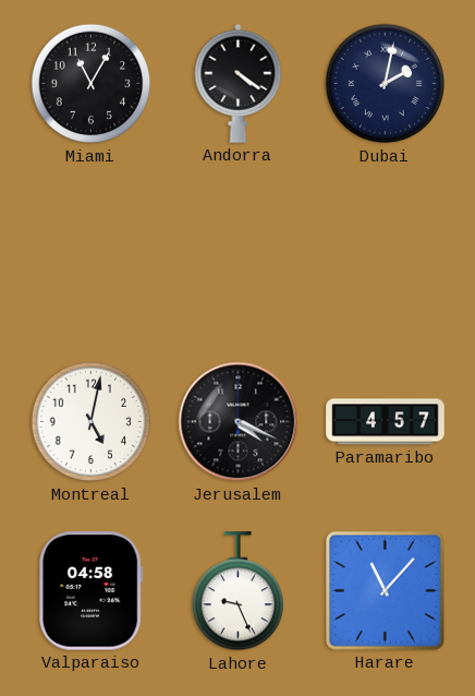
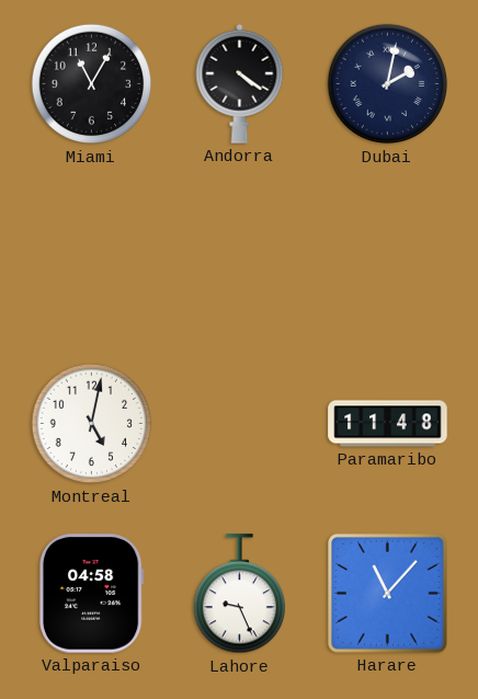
Jerusalem: 4:19 -> none (239, 422)
Paramaribo: 4:57 -> 11:48 (388, 424)
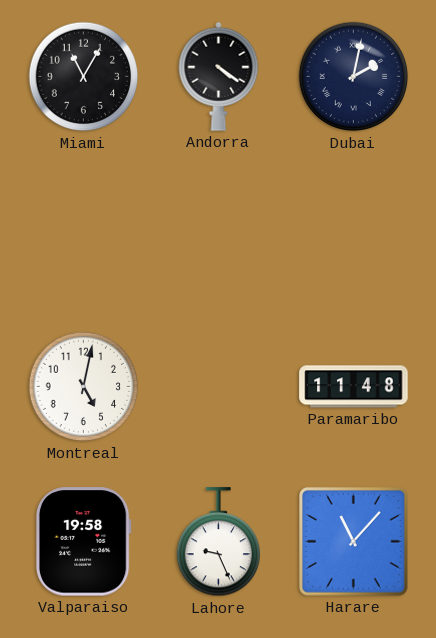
Valparaiso: 04:58 -> 19:58 (83, 542)
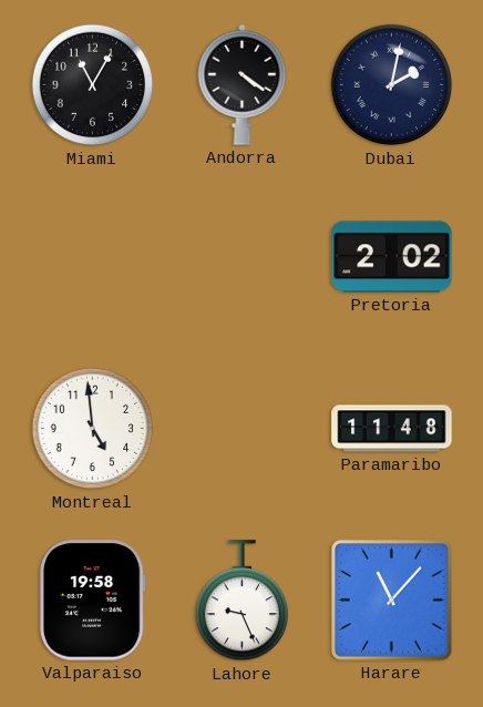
Pretoria: none -> 2:02 (392, 257)
Montreal: 5:02 -> 4:59 (93, 429)
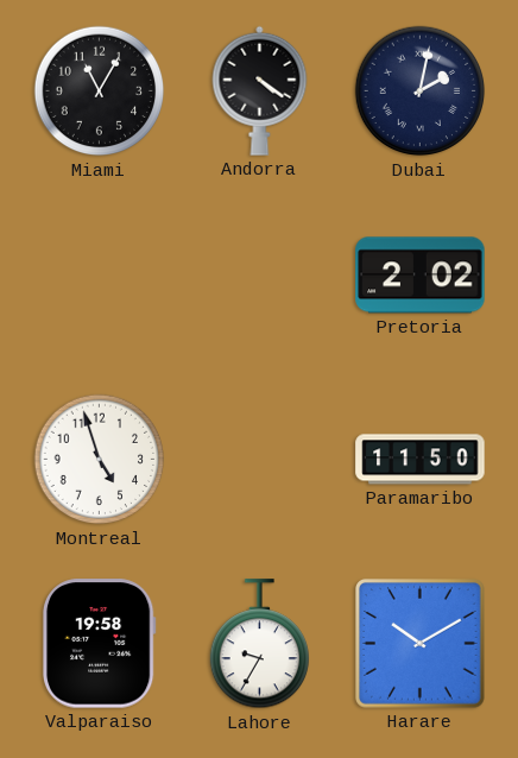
Montreal: 4:59 -> 4:57 (100, 460)
Paramaribo: 11:48 -> 11:50 (421, 460)
Lahore: 9:26 -> 9:35 (259, 644)
Harare: 11:07 -> 10:10 (421, 644)
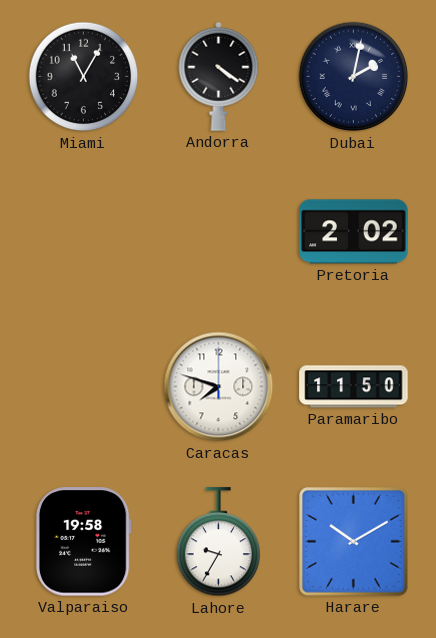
Montreal: 4:57 -> none (100, 460)
Caracas: none -> 7:48 (219, 387)
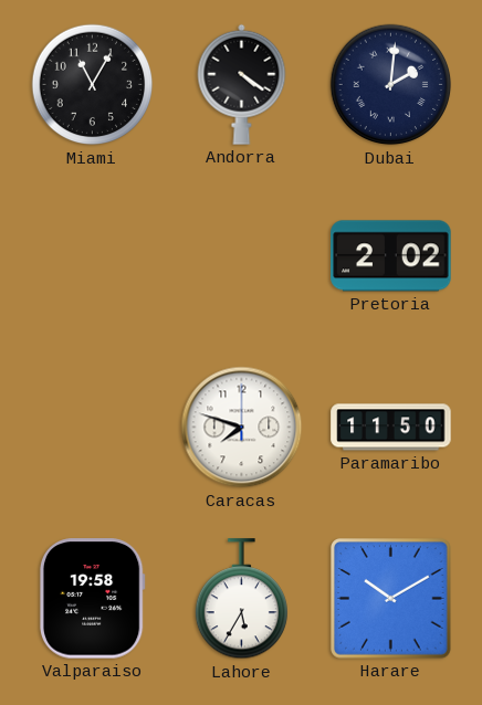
Dubai: 2:02 -> 2:01 (391, 85)
Lahore: 9:35 -> 5:35 (241, 599)
